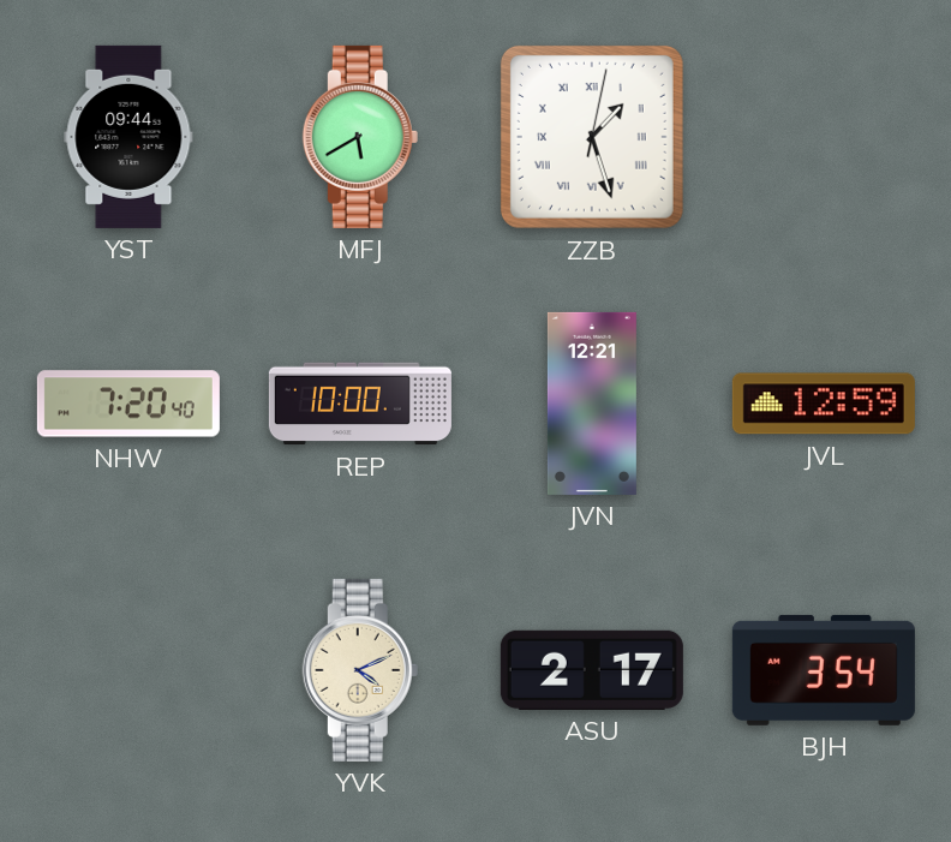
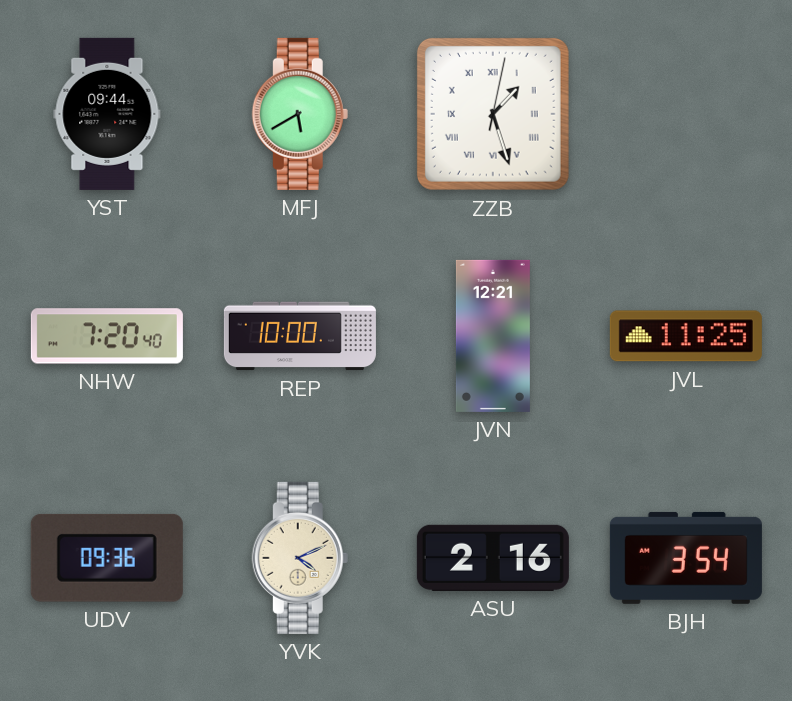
JVL: 12:59 -> 11:25 (686, 336)
UDV: none -> 09:36 (107, 558)
ASU: 2:17 -> 2:16 (493, 558)
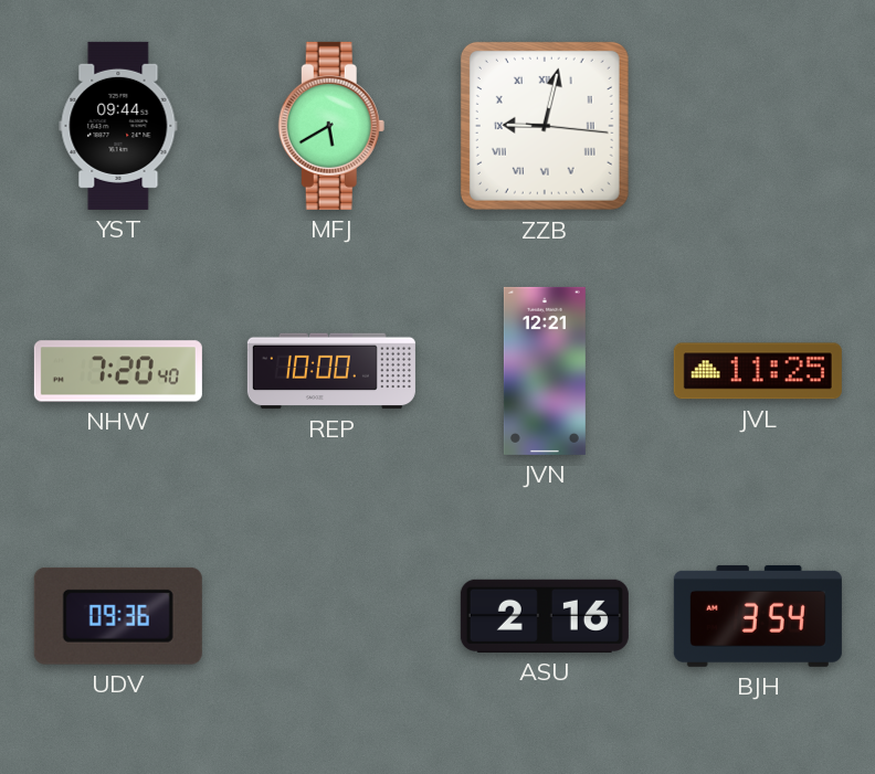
ZZB: 1:27 -> 9:02 (545, 126)
YVK: 4:11 -> none (300, 558)
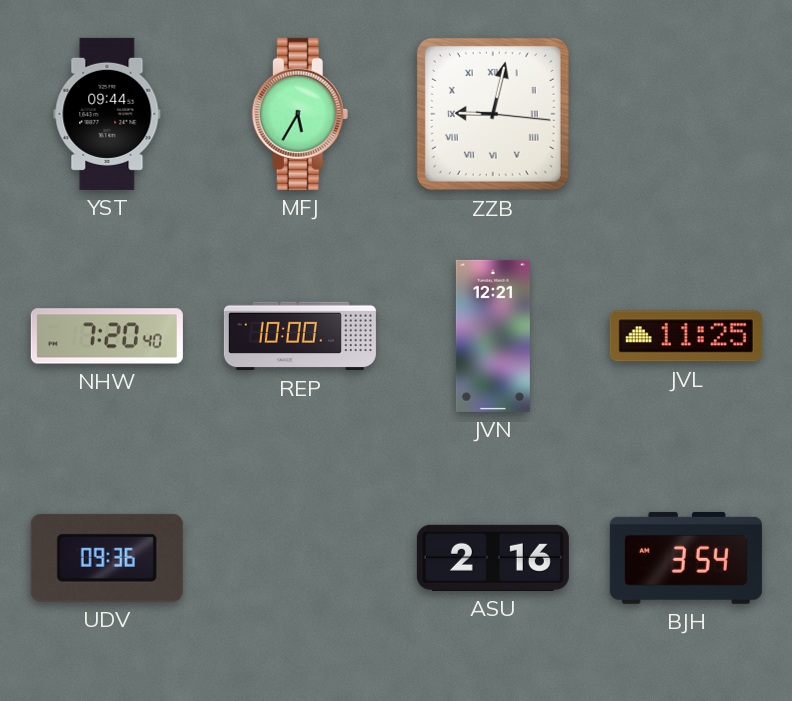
MFJ: 5:40 -> 5:35 (300, 114)
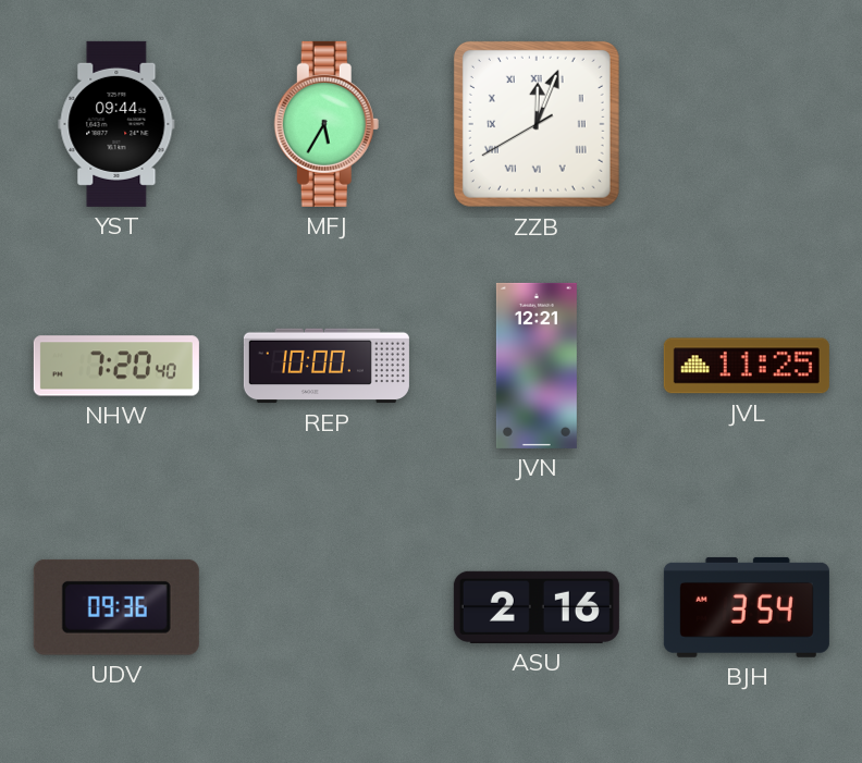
ZZB: 9:02 -> 12:03 (537, 124)
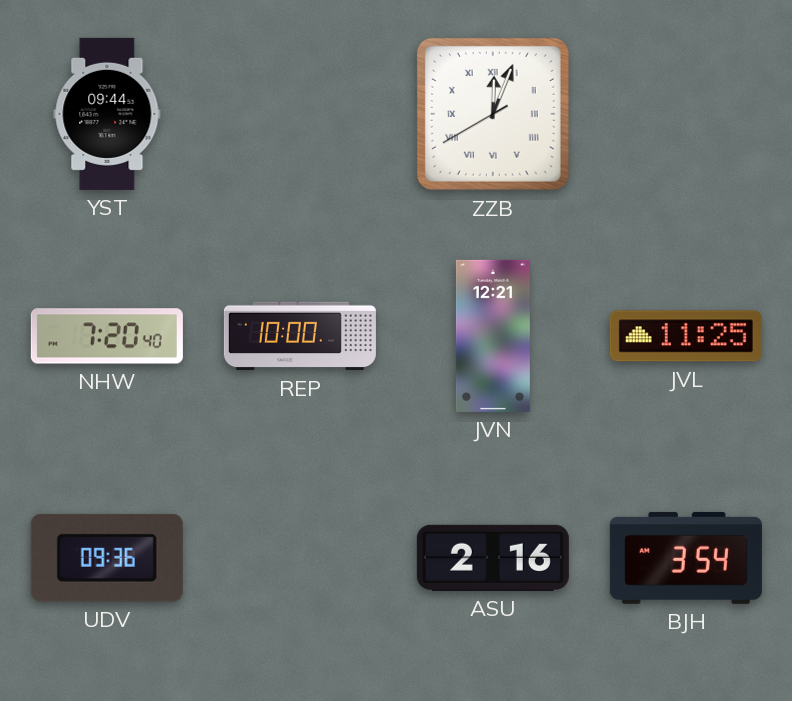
MFJ: 5:35 -> none (327, 124)
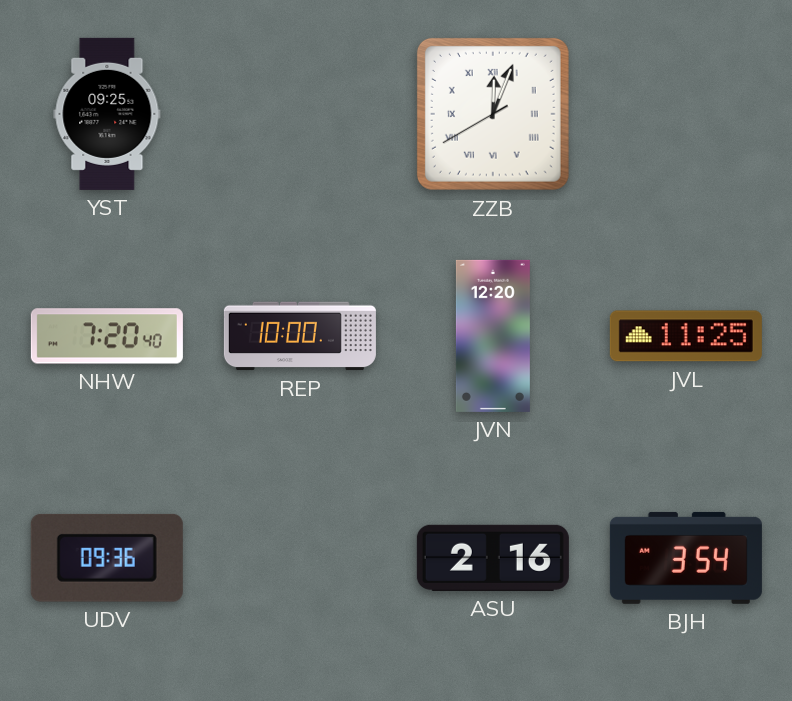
YST: 09:44 -> 09:25 (107, 114)
JVN: 12:21 -> 12:20 (493, 336)
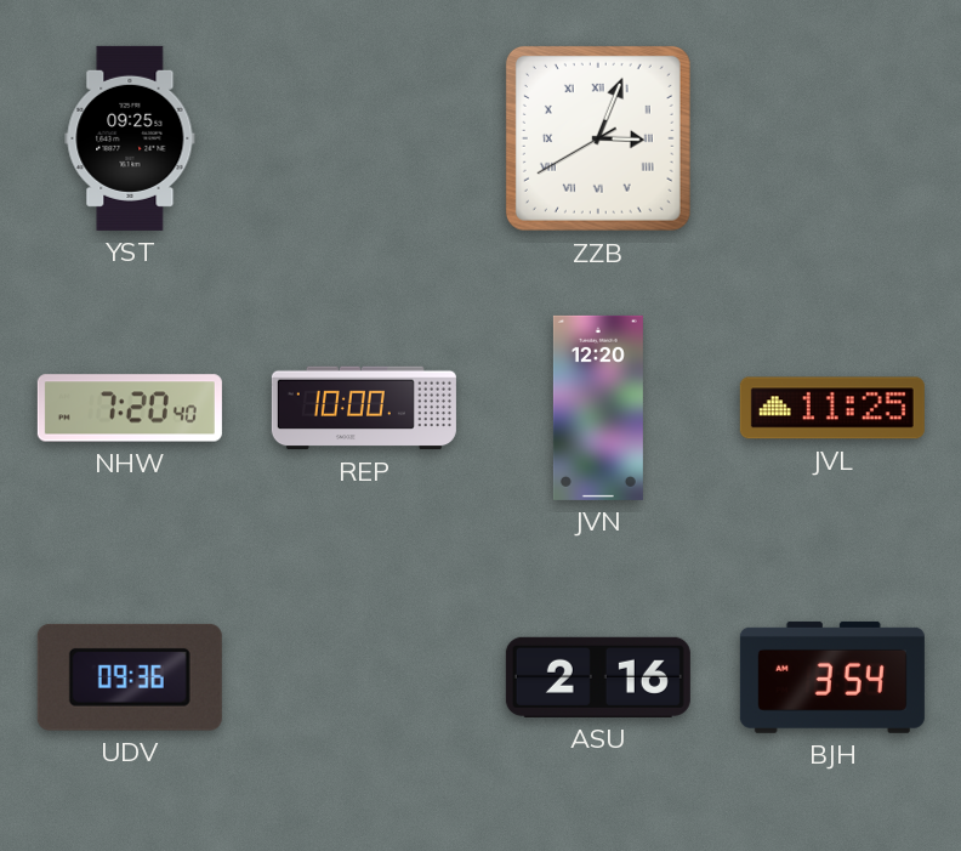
ZZB: 12:03 -> 3:03 (598, 138)
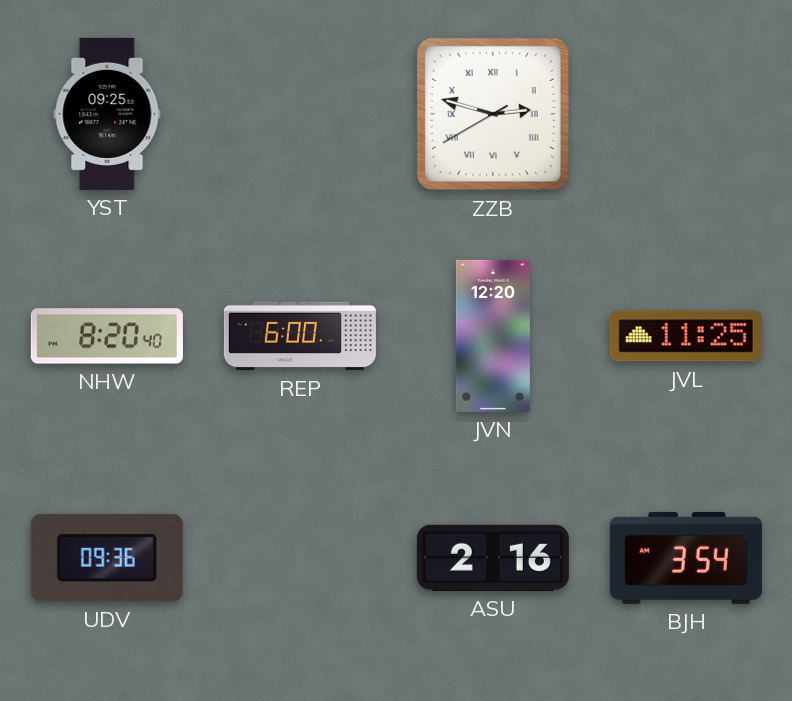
ZZB: 3:03 -> 2:47 (493, 114)
NHW: 7:20 -> 8:20 (107, 336)
REP: 10:00 -> 6:00 (300, 336)
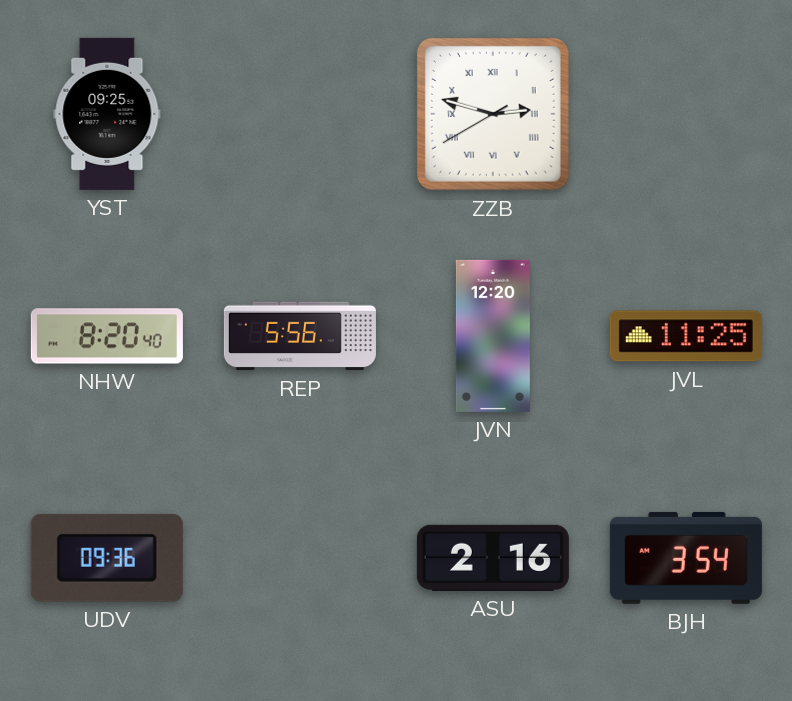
REP: 6:00 -> 5:56 (300, 336)
